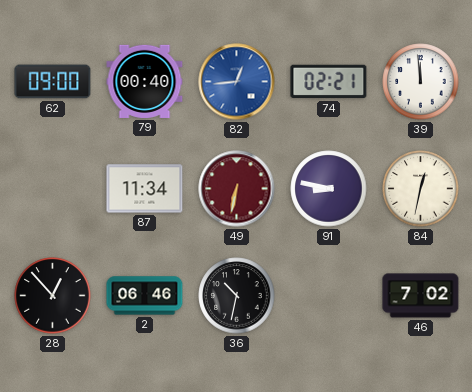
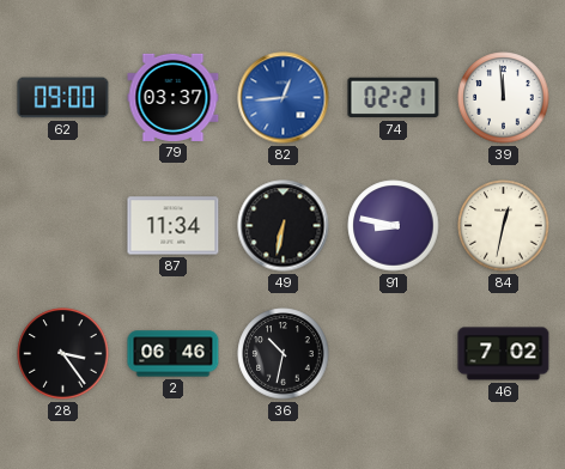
79: 00:40 -> 03:37 (174, 97)
49 dial: burgundy -> black (284, 226)
28: 12:53 -> 3:24 (63, 354)
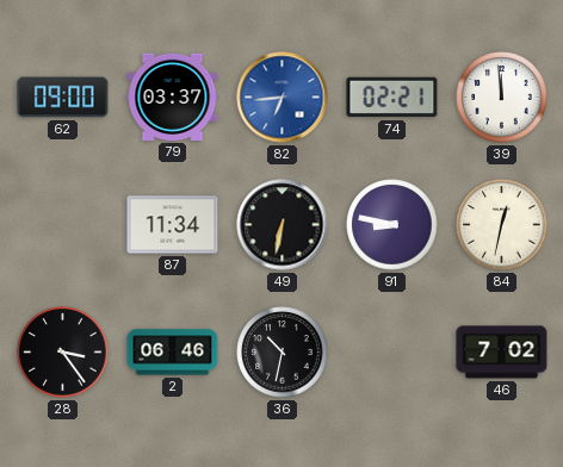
82: 12:44 -> 6:44 (283, 98)
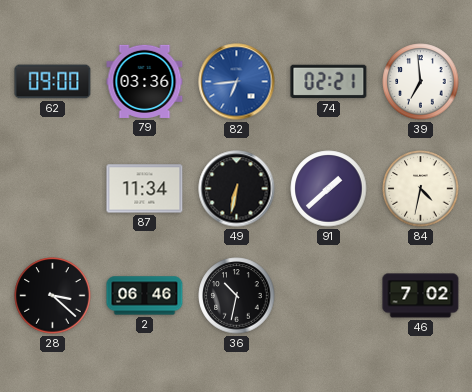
79: 03:37 -> 03:36 (145, 81)
39: 11:59 -> 6:59 (421, 82)
91: 8:47 -> 1:38 (329, 189)
84: 12:32 -> 4:32 (421, 189)
28: 3:24 -> 3:22 (53, 296)
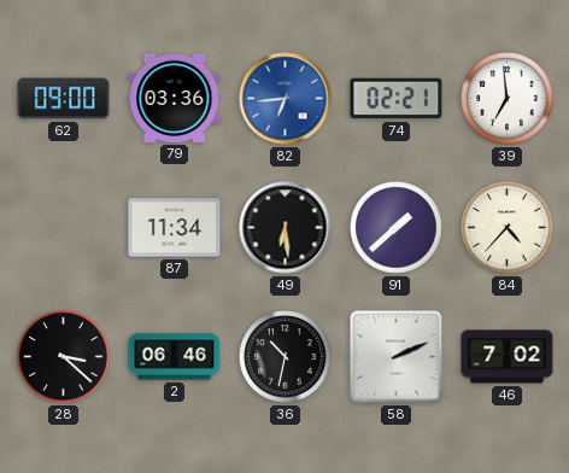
49: 6:32 -> 6:29 (286, 228)
84: 4:32 -> 4:37 (508, 228)
58: none -> 2:11 (397, 357)
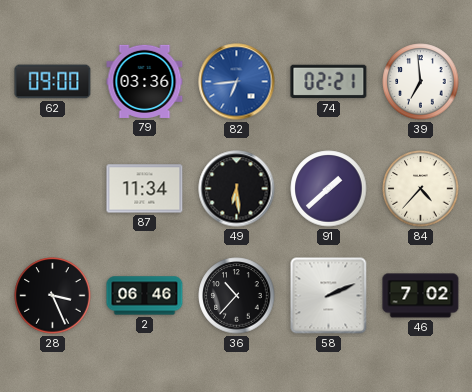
28: 3:22 -> 3:26 (53, 296)
36: 10:32 -> 10:37 (237, 296)
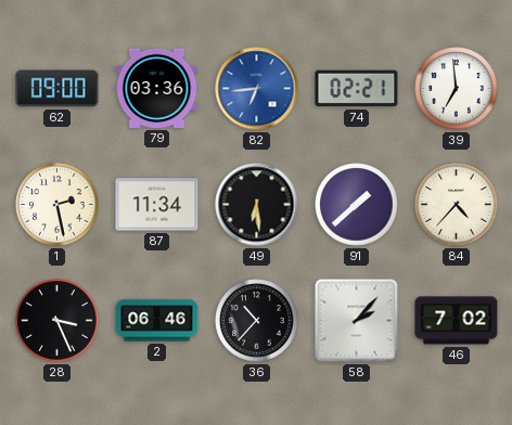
1: none -> 2:28 (57, 205)
58: 2:11 -> 2:07 (357, 321)
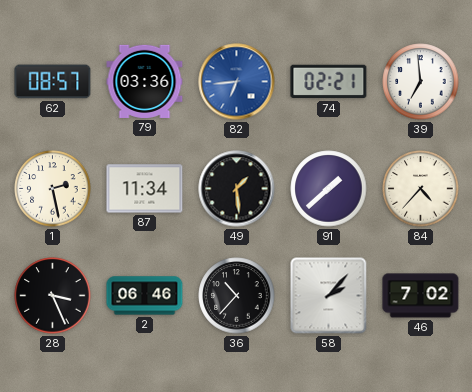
62: 09:00 -> 08:57 (53, 82)
49: 6:29 -> 1:29 (237, 189)
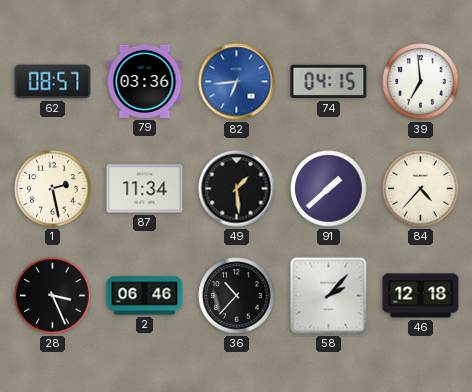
74: 02:21 -> 04:15 (329, 82)
46: 7:02 -> 12:18 (421, 296)
